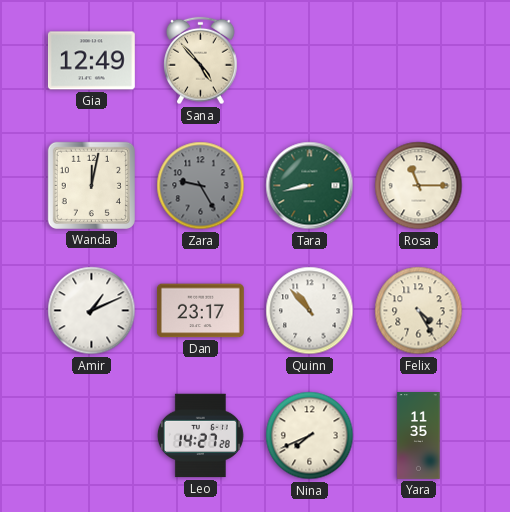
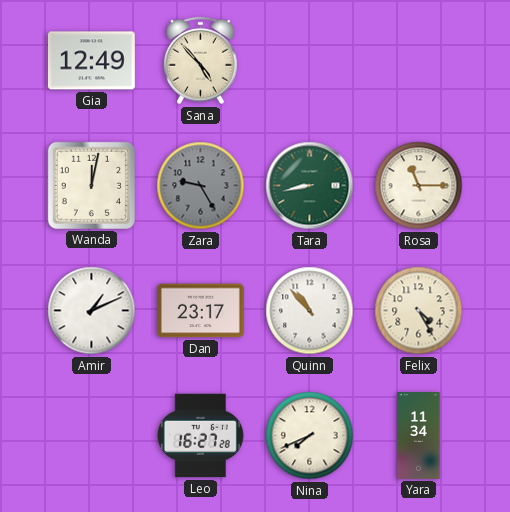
Leo: 14:27 -> 16:27 (200, 436)
Yara: 11:35 -> 11:34 (419, 436)
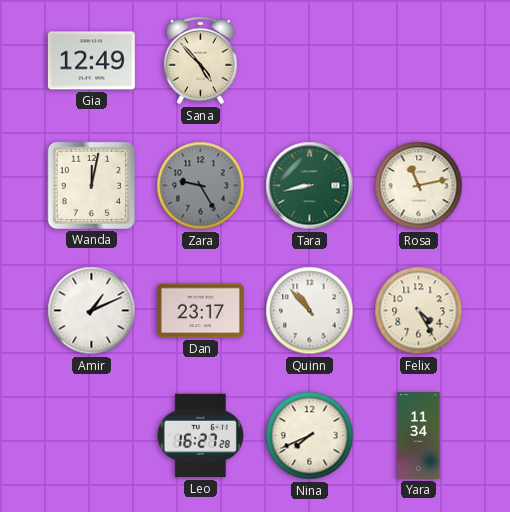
Rosa: 11:15 -> 11:13 (419, 186)
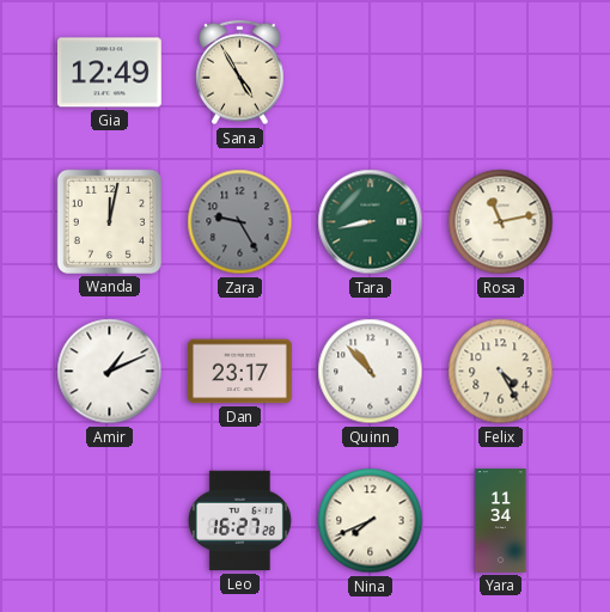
Sana: 4:53 -> 4:55 (240, 73)
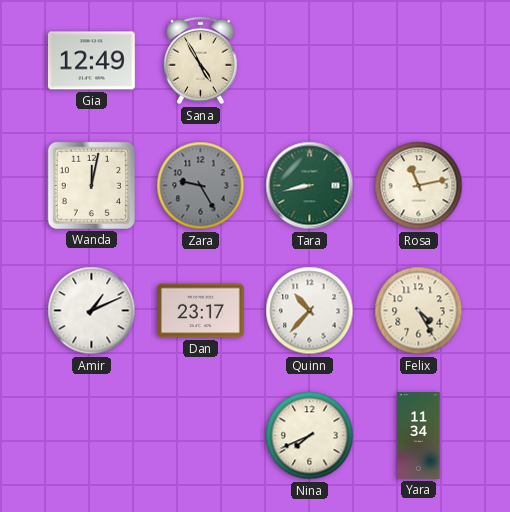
Quinn: 10:53 -> 10:37 (310, 311)
Leo: 16:27 -> none (239, 521)
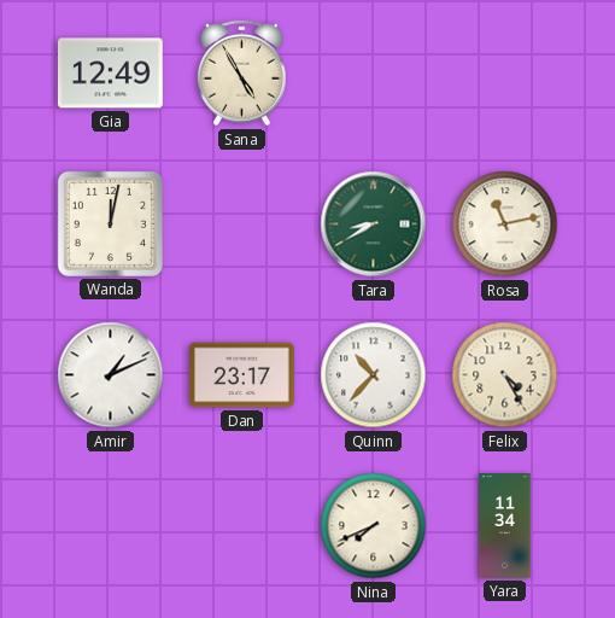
Zara: 9:25 -> none (201, 186)
Tara: 8:43 -> 8:40 (374, 225)
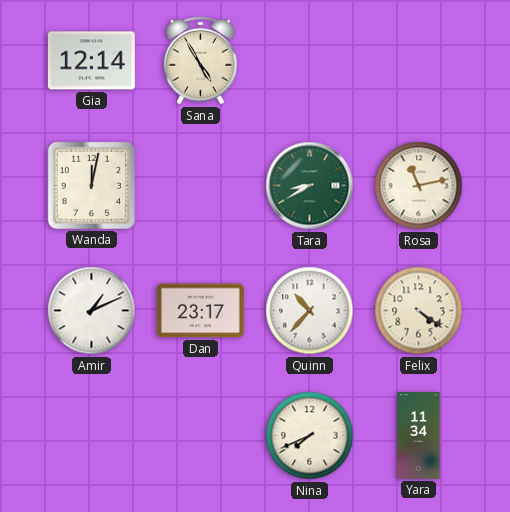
Gia: 12:49 -> 12:14 (91, 61)
Felix: 4:25 -> 4:21 (419, 311)
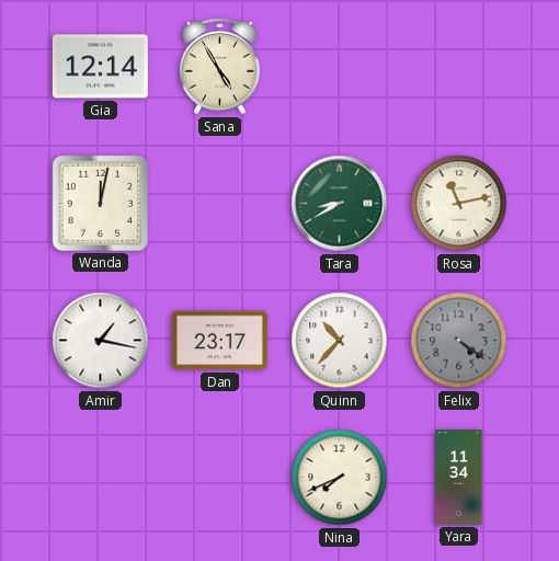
Amir: 1:11 -> 1:17 (101, 341)
Felix dial: cream -> grey (459, 341)
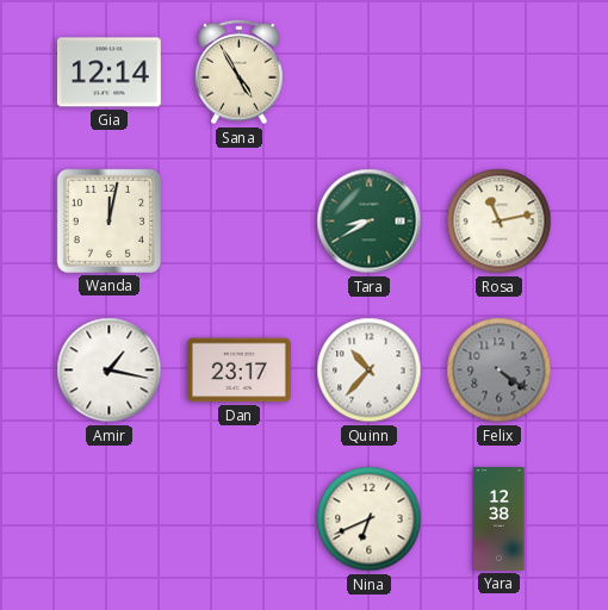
Nina: 7:41 -> 6:41 (370, 519)
Yara: 11:34 -> 12:38 (500, 519)
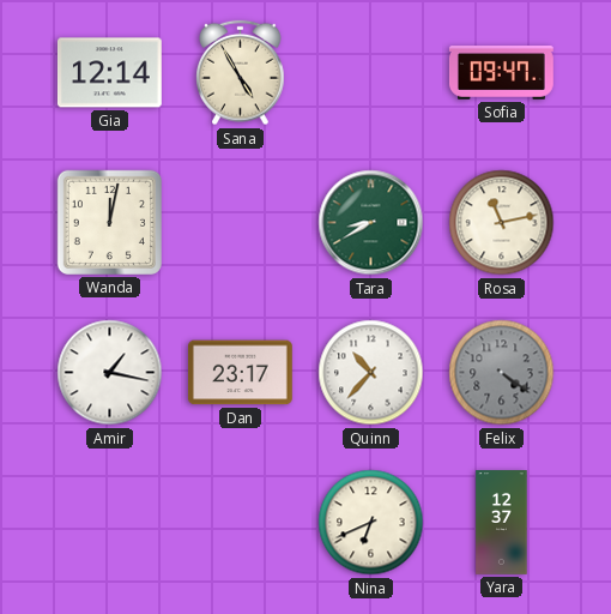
Sofia: none -> 09:47 (501, 73)
Yara: 12:38 -> 12:37 (502, 523)
